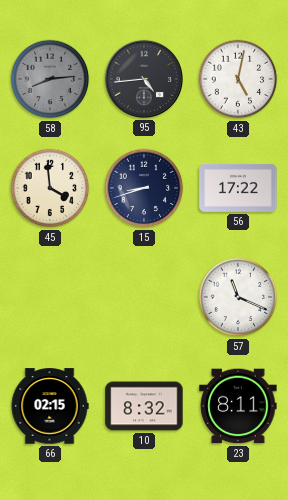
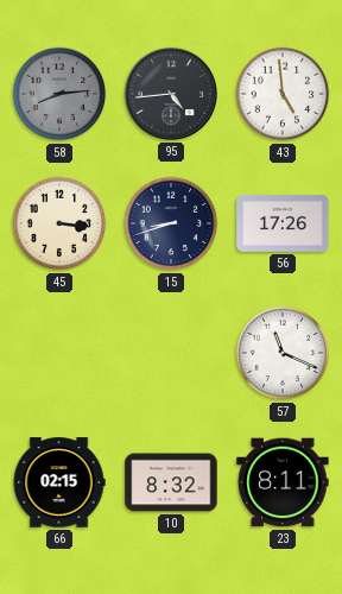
43: 5:02 -> 4:59 (283, 94)
45: 3:59 -> 3:16 (59, 223)
56: 17:22 -> 17:26 (283, 223)
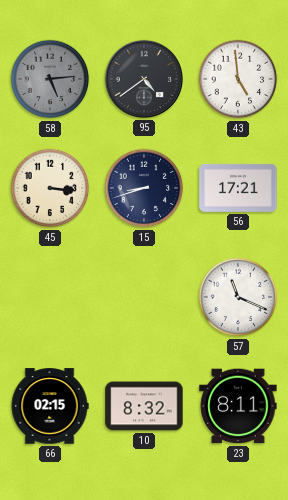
58: 8:14 -> 5:14 (50, 79)
95: 4:44 -> 4:39 (144, 79)
56: 17:26 -> 17:21 (238, 188)
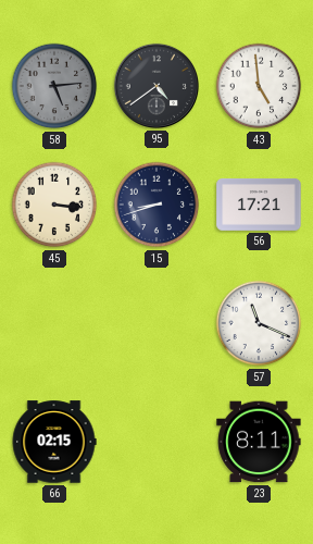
10: 8:32 -> none (144, 406)
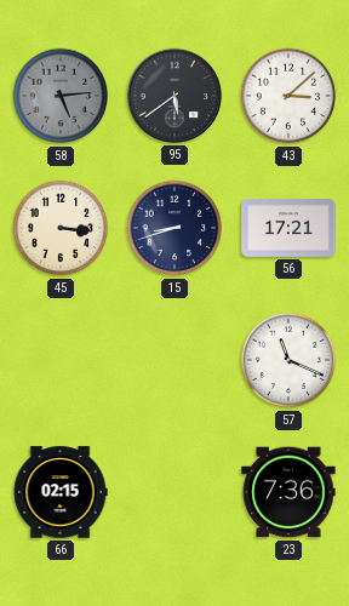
95: 4:39 -> 5:39 (174, 96)
43: 4:59 -> 3:08 (288, 96)
23: 8:11 -> 7:36 (288, 492)
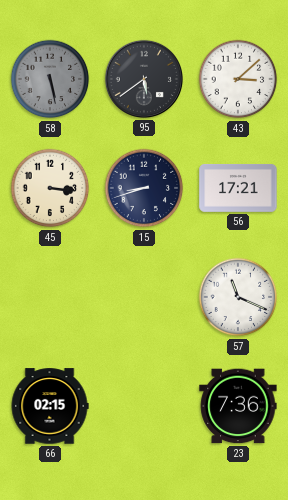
58: 5:14 -> 5:28 (50, 79)
